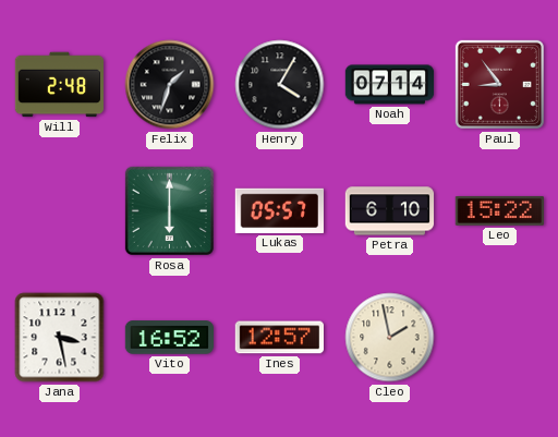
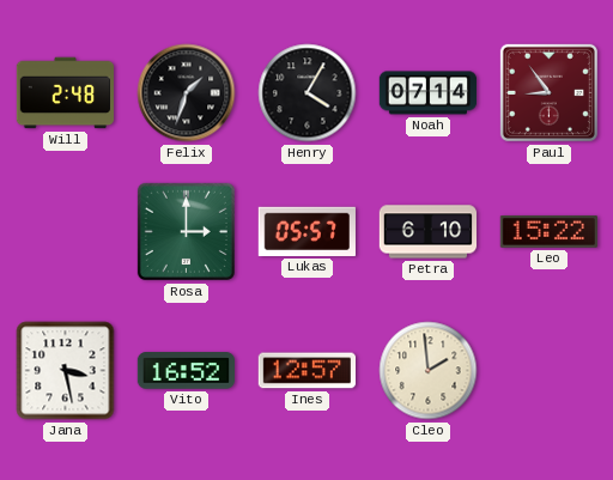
Rosa: 6:00 -> 3:00 (186, 231)
Cleo: 1:58 -> 1:59 (429, 371)
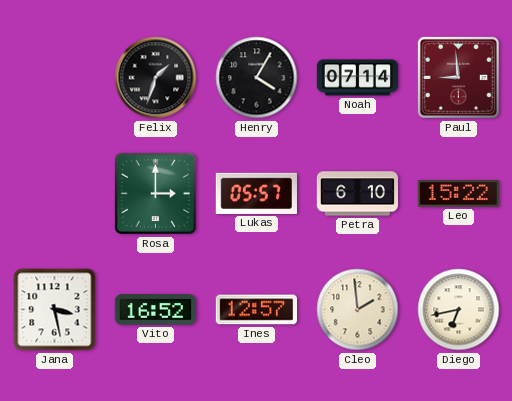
Will: 2:48 -> none (66, 93)
Paul: 8:54 -> 8:59 (458, 77)
Diego: none -> 6:43 (459, 310)
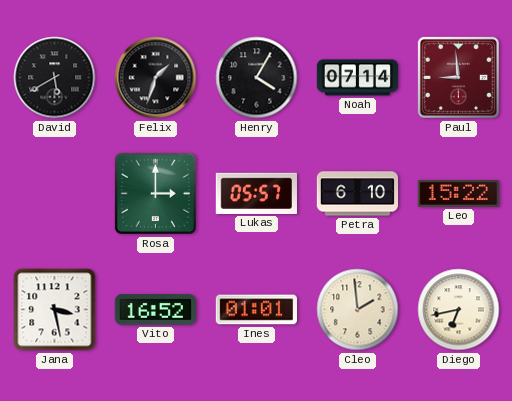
David: none -> 5:40 (55, 78)
Ines: 12:57 -> 01:01 (256, 310)
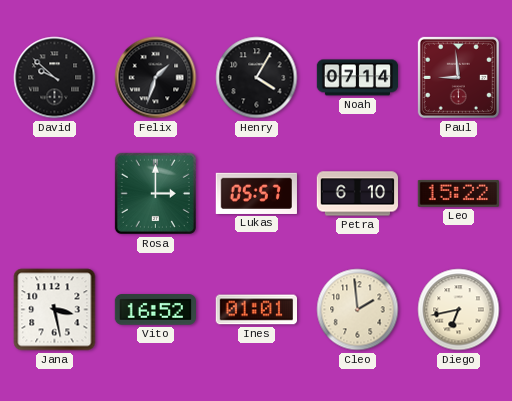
David: 5:40 -> 9:52 (55, 78)
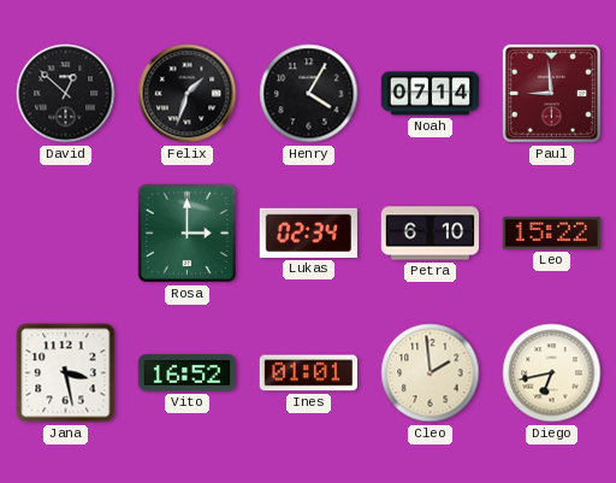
David: 9:52 -> 12:52 (66, 94)
Lukas: 05:57 -> 02:34 (308, 232)
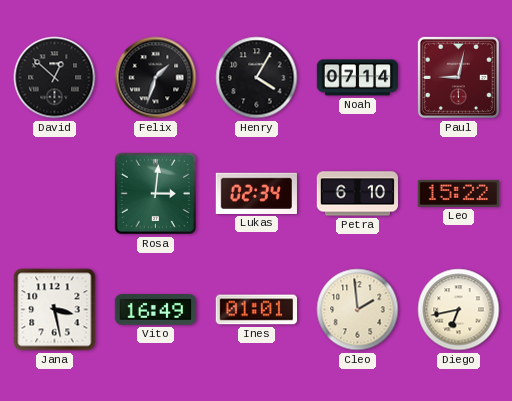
Paul: 8:59 -> 9:02 (458, 77)
Rosa: 3:00 -> 3:01 (155, 193)
Vito: 16:52 -> 16:49 (155, 310)
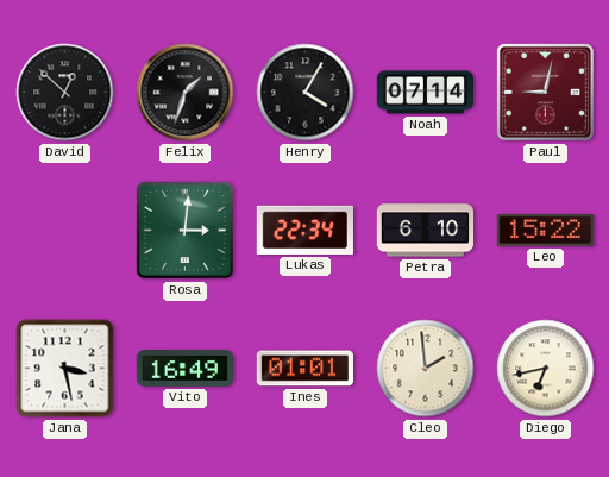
Lukas: 02:34 -> 22:34 (304, 230)
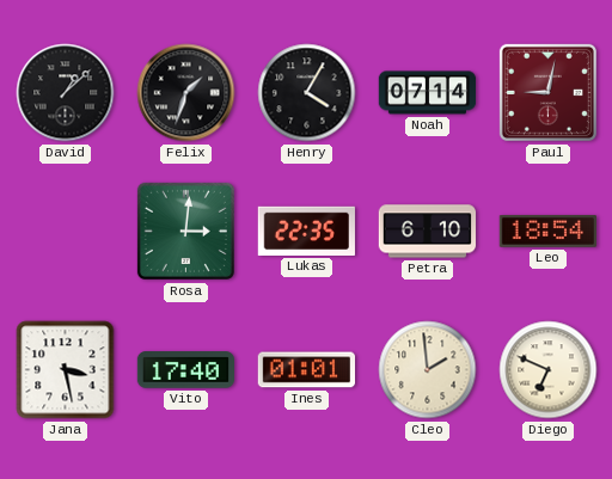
David: 12:52 -> 1:08 (66, 93)
Lukas: 22:34 -> 22:35 (306, 231)
Leo: 15:22 -> 18:54 (547, 231)
Vito: 16:49 -> 17:40 (185, 370)
Diego: 6:43 -> 6:49 (549, 370)
